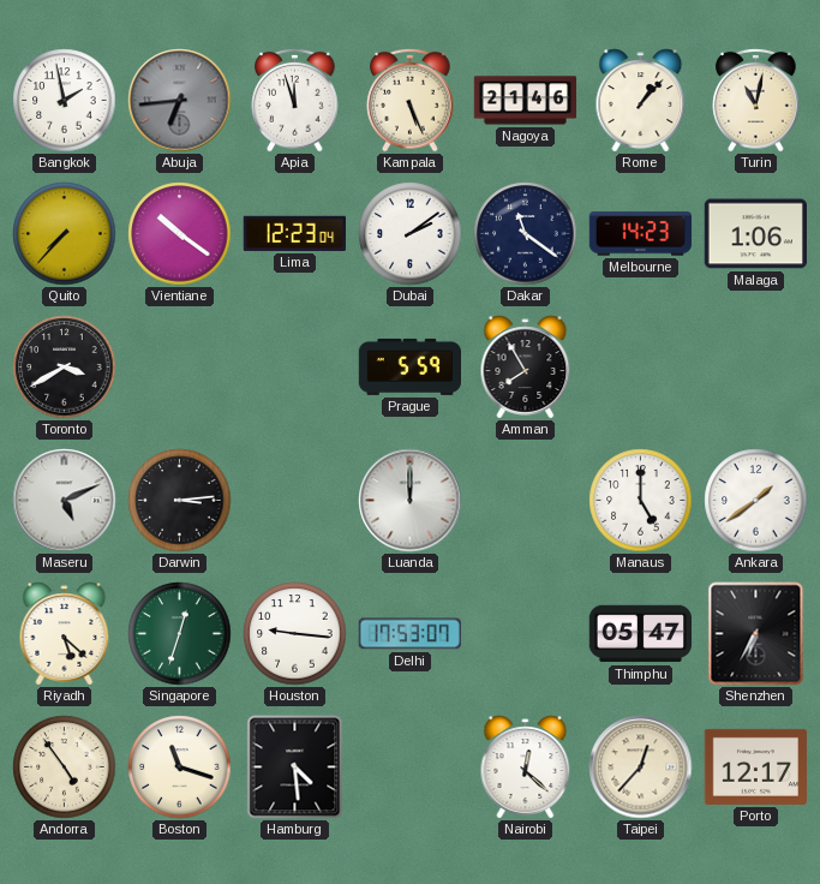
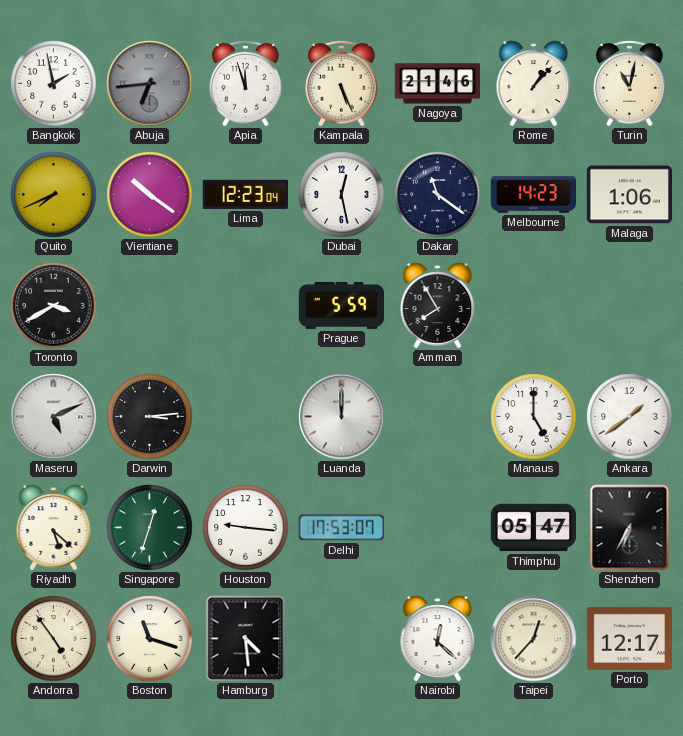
Quito: 7:37 -> 7:41 (54, 195)
Dubai: 2:09 -> 12:28 (342, 195)
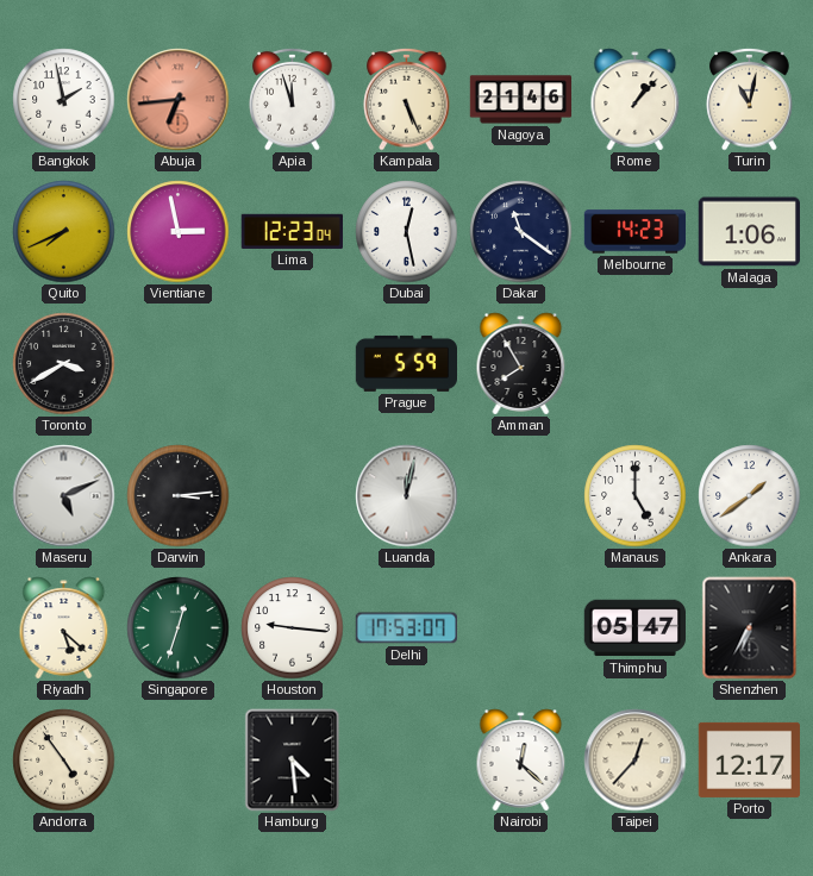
Abuja dial: grey -> salmon (179, 100)
Vientiane: 10:21 -> 2:58 (179, 232)
Luanda: 12:00 -> 12:02 (407, 496)
Boston: 11:18 -> none (150, 639)
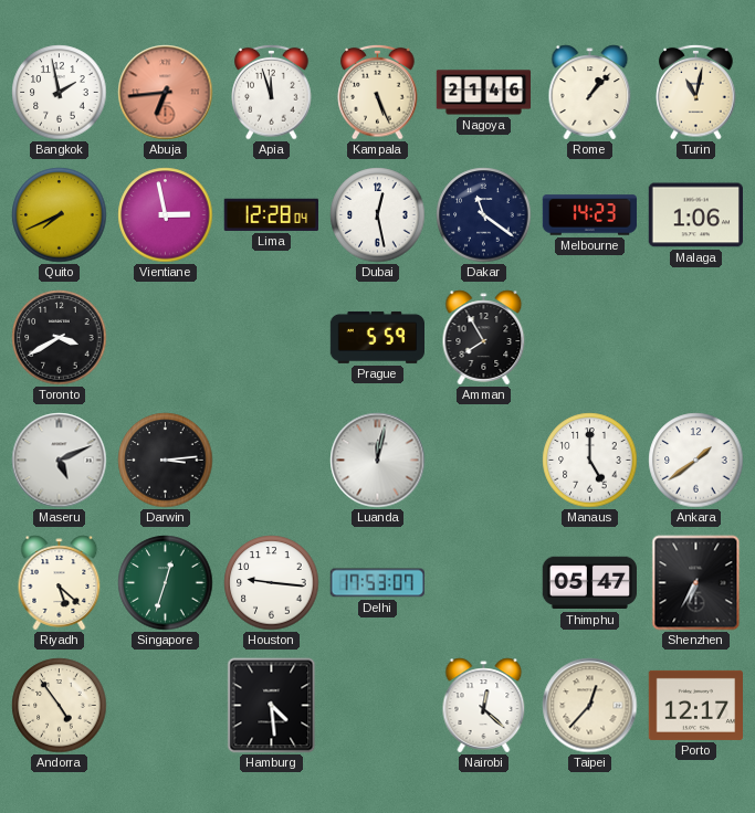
Lima: 12:23 -> 12:28 (271, 214)
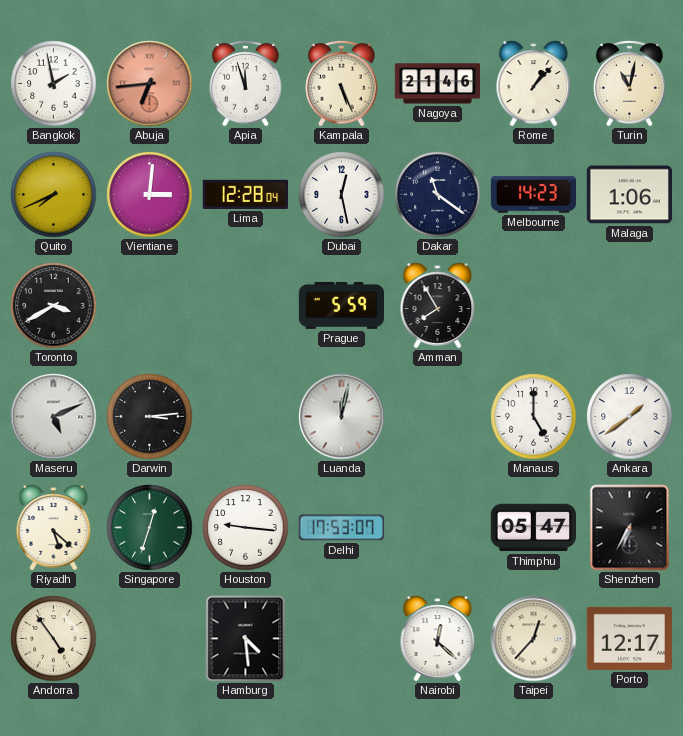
Vientiane: 2:58 -> 3:01 (150, 195)
